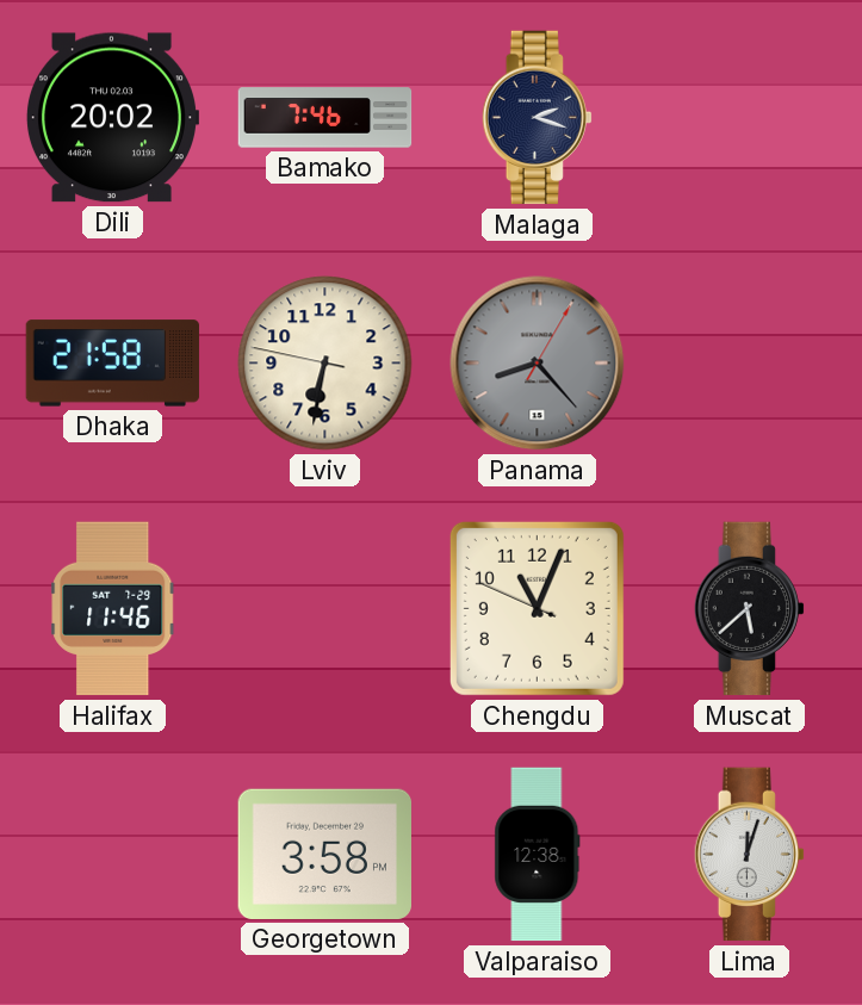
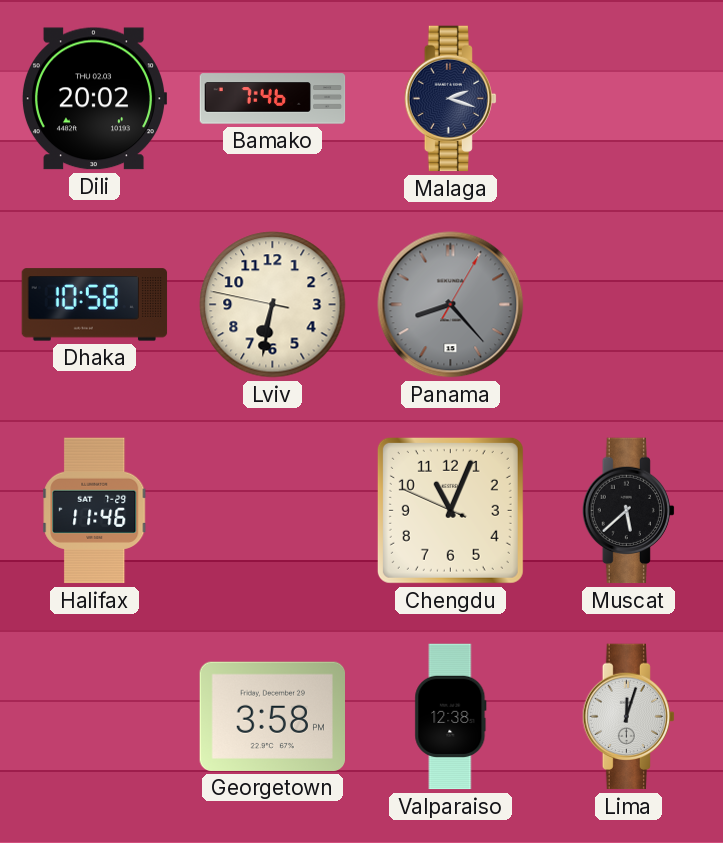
Dhaka: 21:58 -> 10:58 (95, 305)
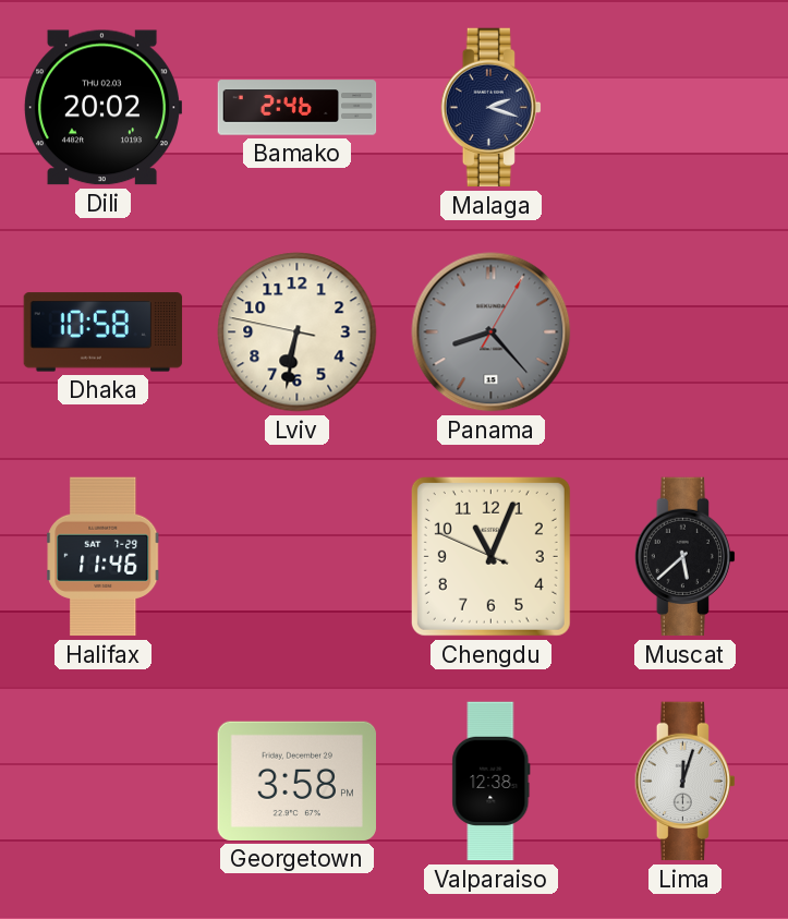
Bamako: 7:46 -> 2:46 (298, 108)
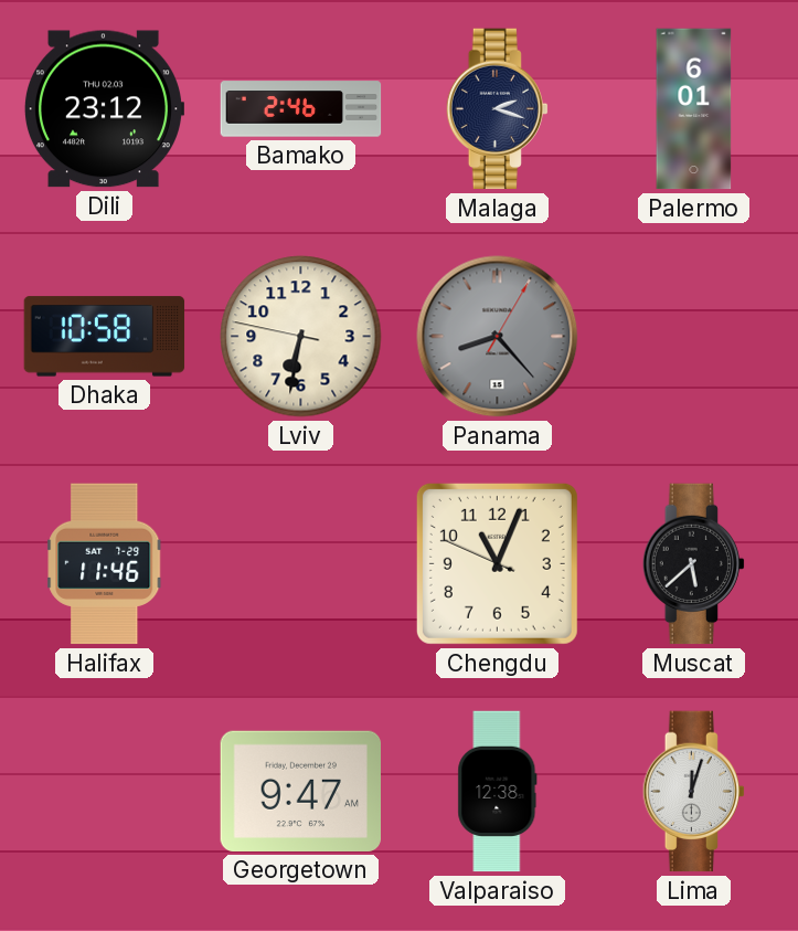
Dili: 20:02 -> 23:12 (103, 109)
Palermo: none -> 6:01 (694, 109)
Georgetown: 3:58 -> 9:47 (301, 791)
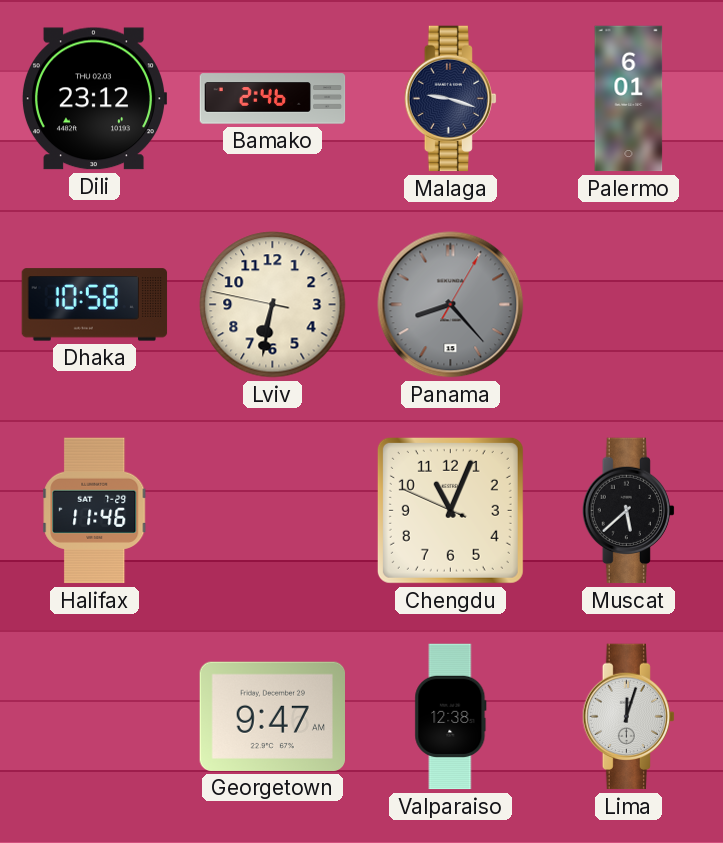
Malaga: 2:18 -> 9:18 (450, 99)
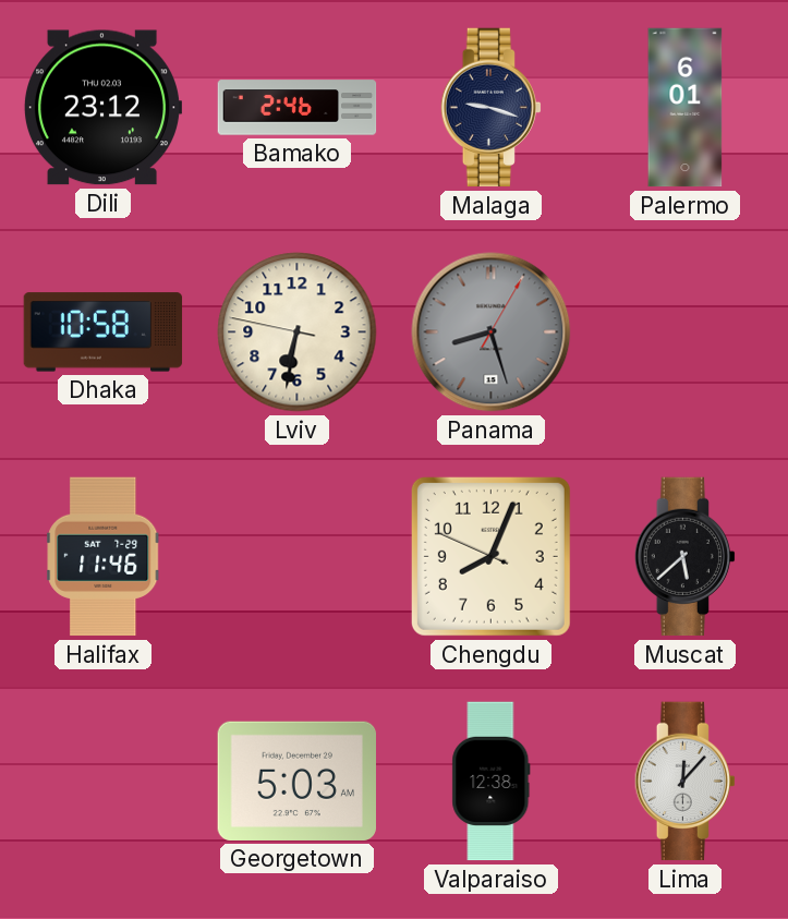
Panama: 8:23 -> 8:27 (492, 332)
Chengdu: 11:03 -> 8:03 (490, 556)
Georgetown: 9:47 -> 5:03 (298, 781)
Lima: 12:03 -> 12:07 (684, 782)
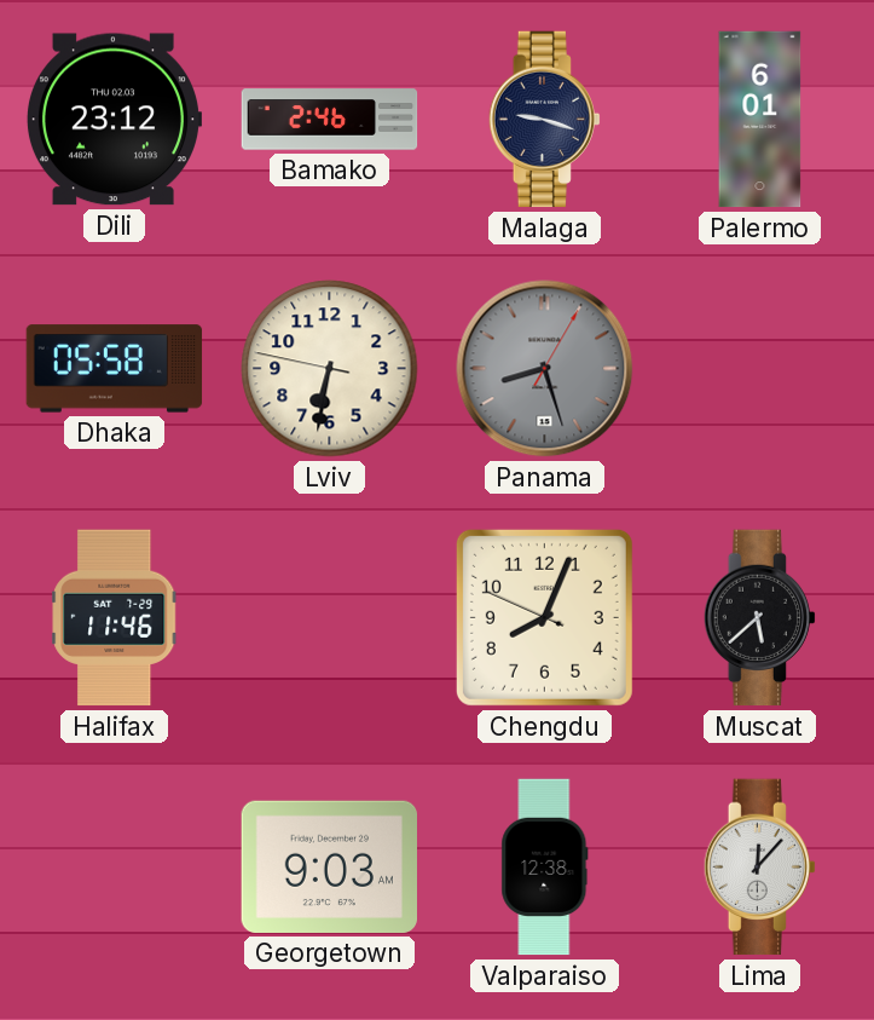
Dhaka: 10:58 -> 05:58 (115, 369)
Georgetown: 5:03 -> 9:03 (330, 866)
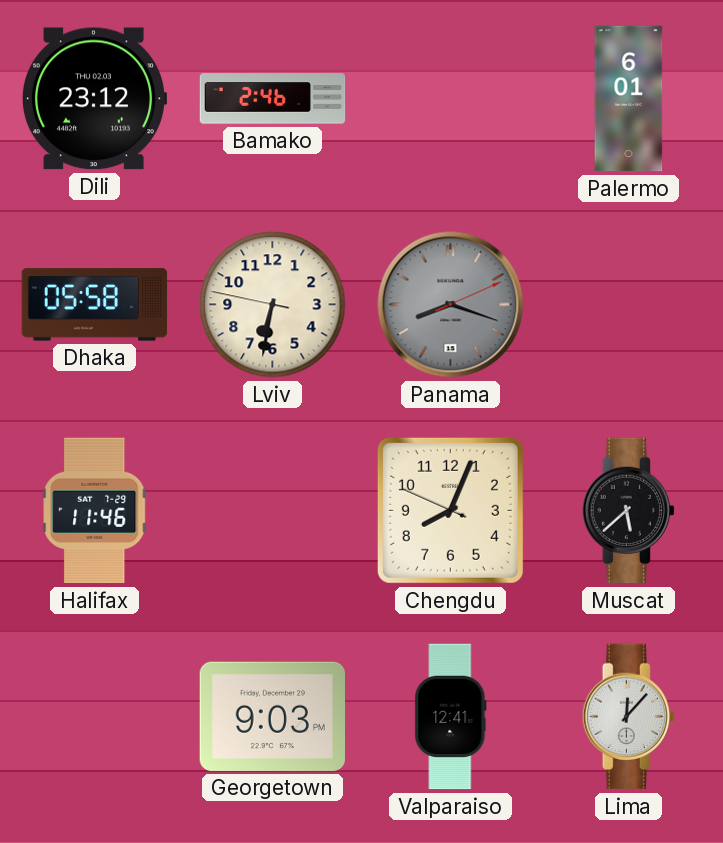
Malaga: 9:18 -> none (544, 120)
Panama: 8:27 -> 8:18 (451, 305)
Georgetown: 9:03 AM -> 9:03 PM (273, 716)
Valparaiso: 12:38 -> 12:41 (451, 717)
